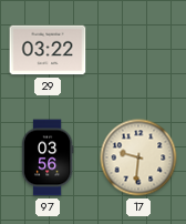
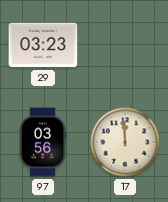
29: 03:22 -> 03:23 (43, 45)
17: 9:31 -> 11:59 (125, 142)
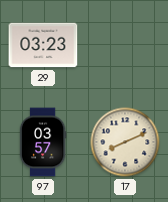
97: 03:56 -> 03:57 (43, 142)
17: 11:59 -> 8:11 (125, 142)
